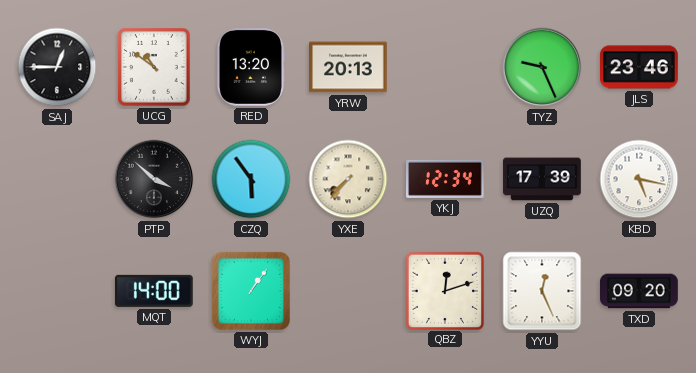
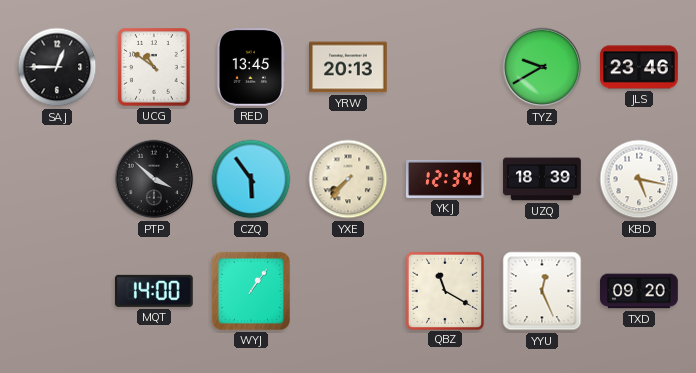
RED: 13:20 -> 13:45 (250, 68)
TYZ: 9:26 -> 9:40 (542, 67)
UZQ: 17:39 -> 18:39 (542, 179)
QBZ: 12:12 -> 11:20 (444, 290)
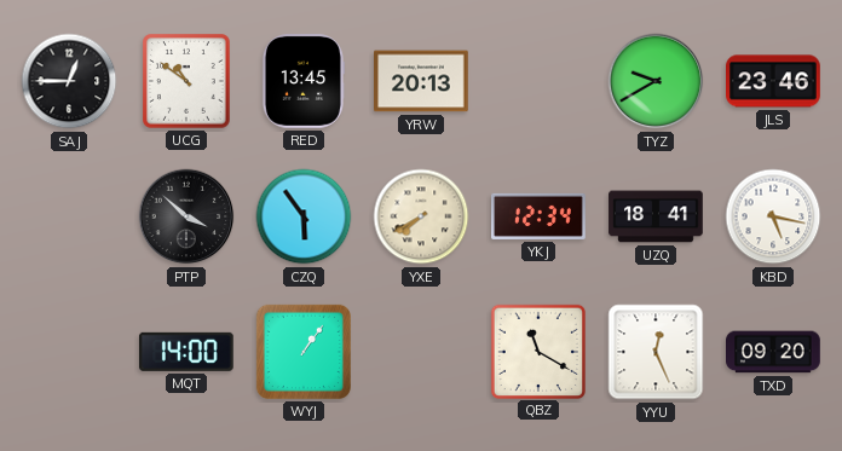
YXE: 7:37 -> 7:40 (421, 216)
UZQ: 18:39 -> 18:41 (656, 216)
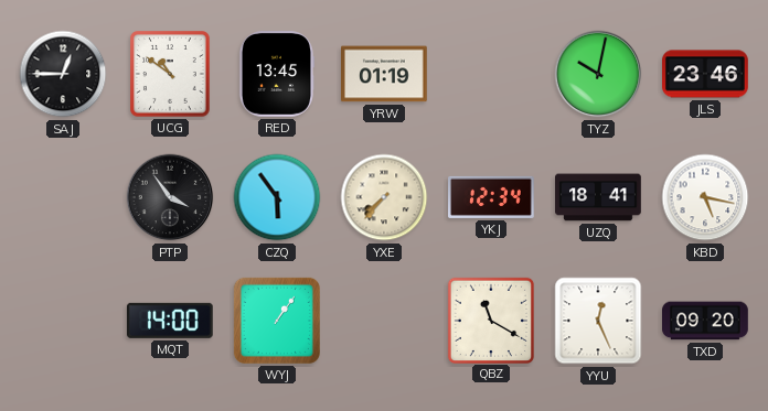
YRW: 20:13 -> 01:19 (385, 74)
TYZ: 9:40 -> 10:02 (598, 74)
PTP: 3:52 -> 3:54 (170, 197)
YXE: 7:40 -> 7:37 (384, 197)
